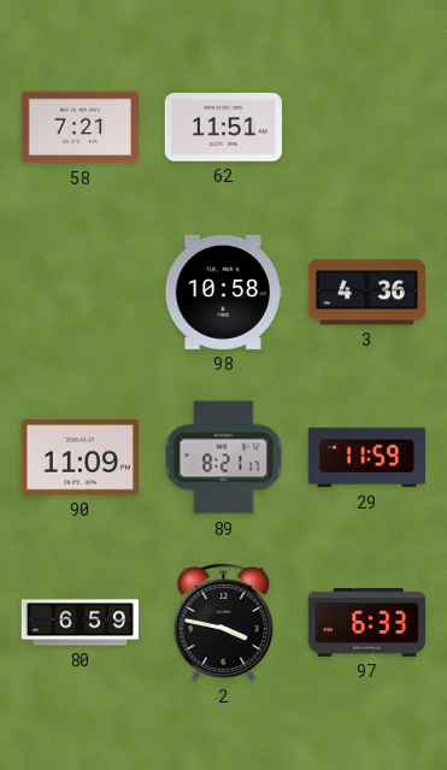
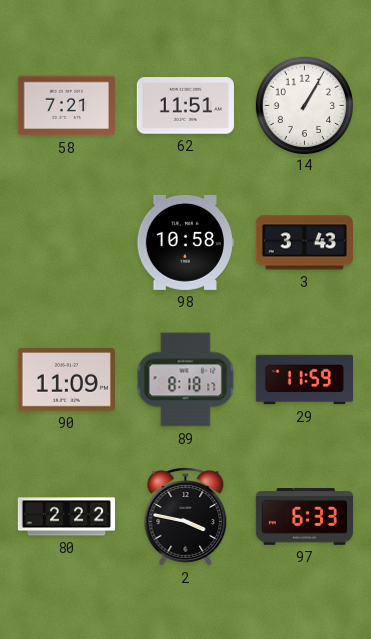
14: none -> 1:05 (304, 105)
3: 4:36 -> 3:43 (304, 243)
89: 8:21 -> 8:18 (186, 380)
80: 6:59 -> 2:22 (66, 517)
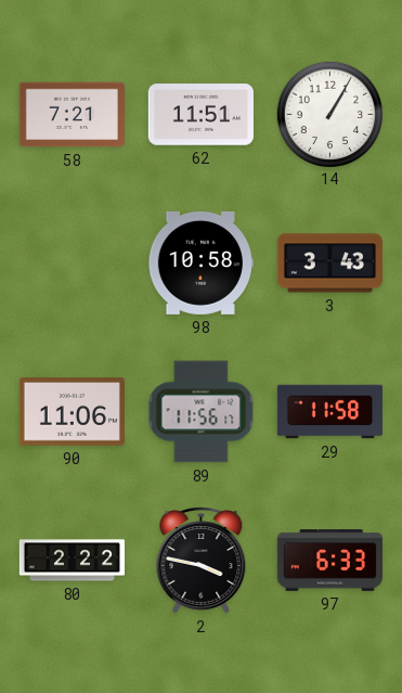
90: 11:09 -> 11:06 (72, 412)
89: 8:18 -> 11:56 (202, 412)
29: 11:59 -> 11:58 (329, 412)
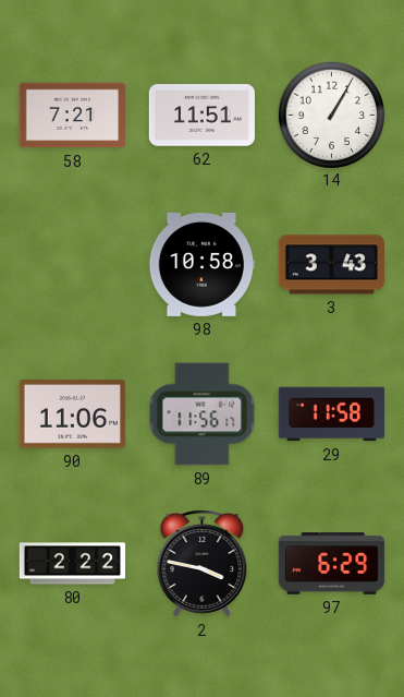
97: 6:33 -> 6:29 (331, 564)
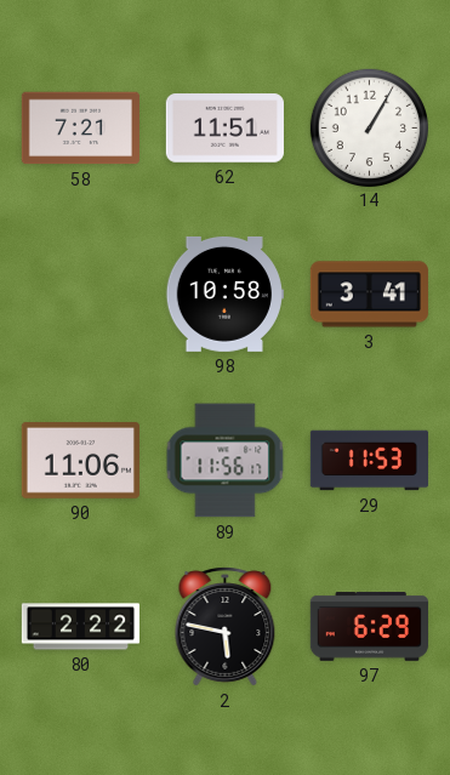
3: 3:43 -> 3:41 (369, 295)
29: 11:58 -> 11:53 (369, 461)
2: 3:47 -> 5:47 (226, 627)
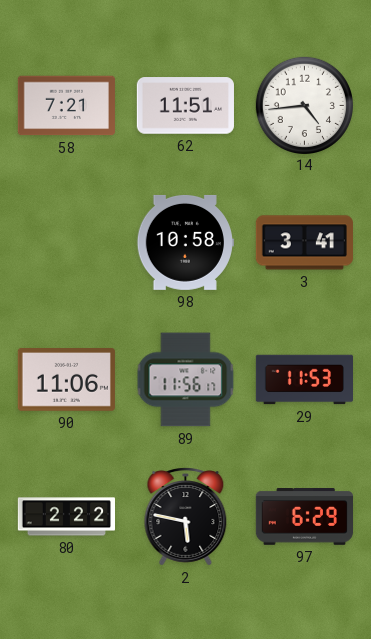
14: 1:05 -> 4:44 (304, 105)
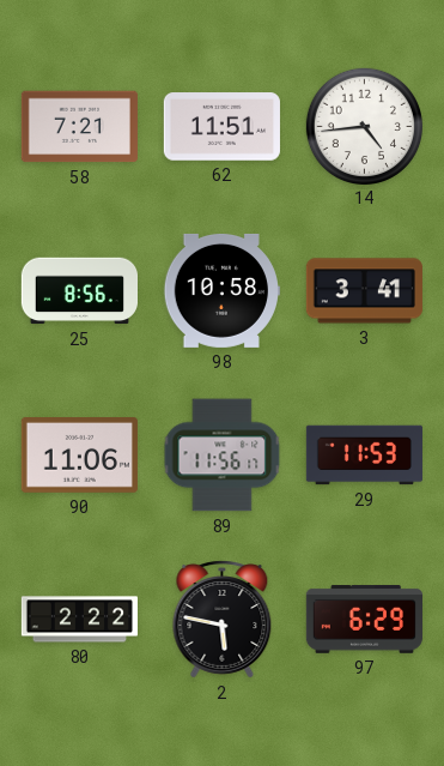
25: none -> 8:56 (79, 291)
